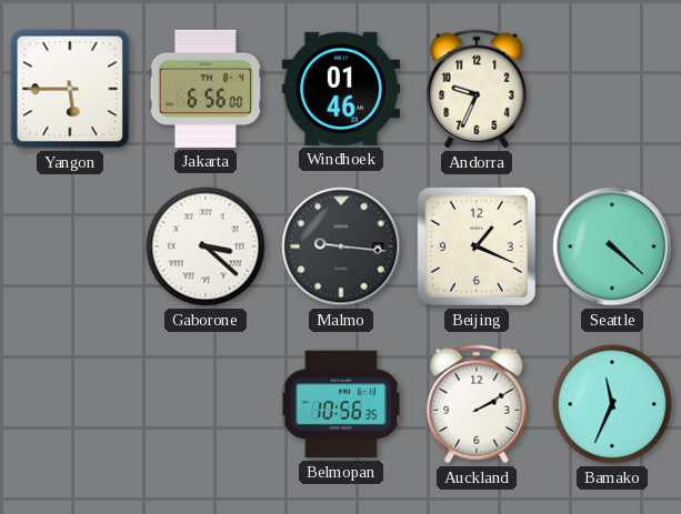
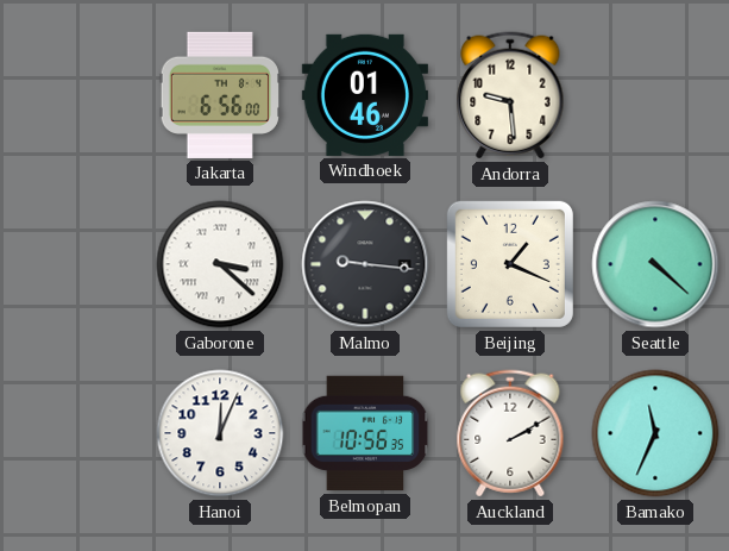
Yangon: 5:45 -> none (70, 89)
Andorra: 9:34 -> 9:29 (510, 95)
Hanoi: none -> 12:04 (220, 433)
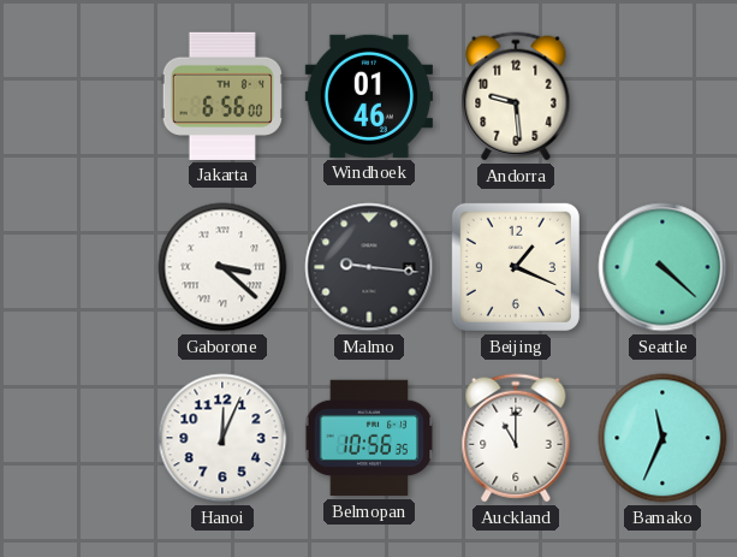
Auckland: 2:10 -> 11:00 (516, 438)
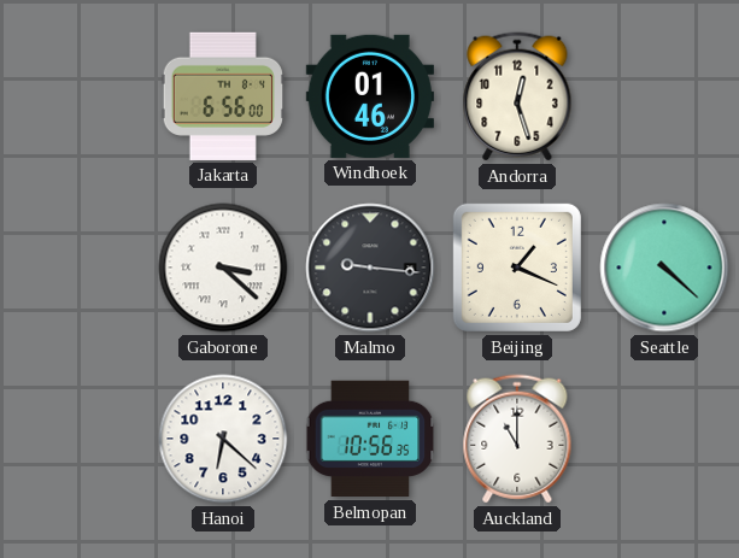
Andorra: 9:29 -> 12:27 (517, 96)
Hanoi: 12:04 -> 6:22 (223, 439)
Bamako: 11:34 -> none (662, 438)
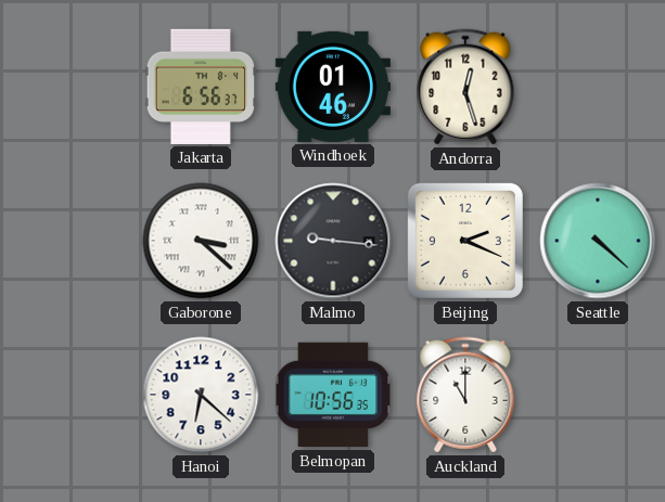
Jakarta: 6:56:00 -> 6:56:37 (201, 87)
Beijing: 1:19 -> 2:19 (465, 241)
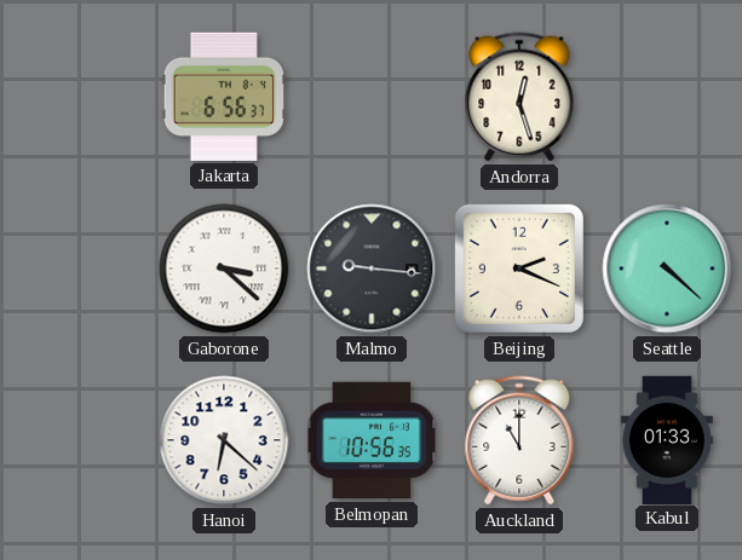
Windhoek: 01:46 -> none (333, 87)
Kabul: none -> 01:33 (667, 439)
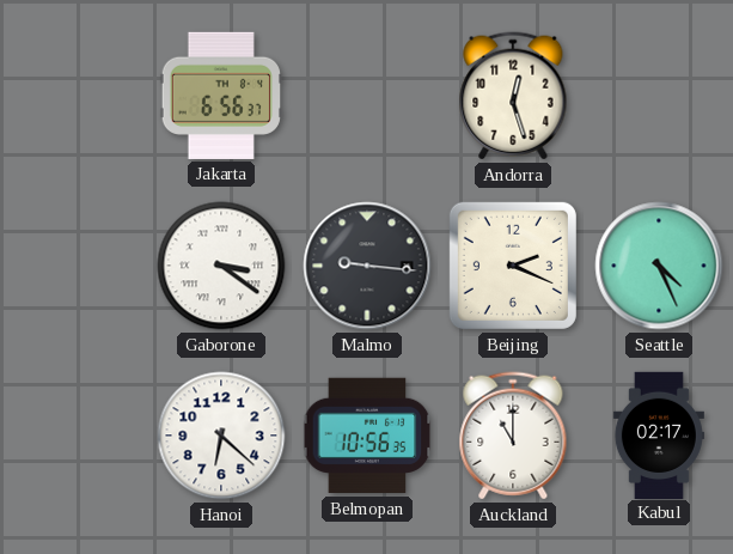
Gaborone: 3:22 -> 3:21 (221, 266)
Seattle: 4:22 -> 4:26 (659, 266)
Kabul: 01:33 -> 02:17 (659, 434)
